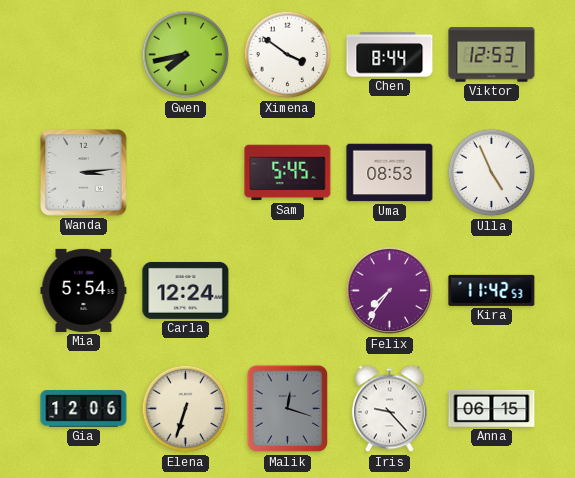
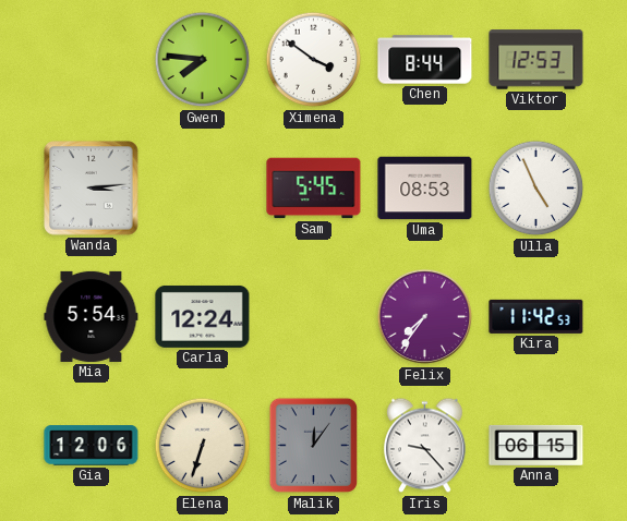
Gwen: 7:43 -> 7:46 (203, 60)
Malik: 12:18 -> 12:06 (314, 446)
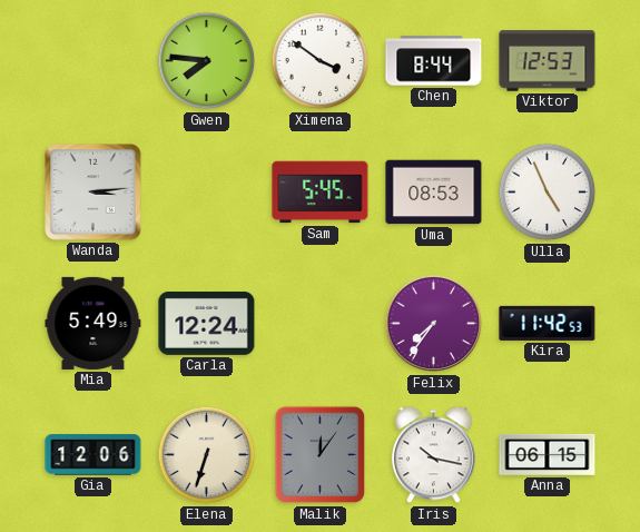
Mia: 5:54 -> 5:49 (93, 323)
Iris: 9:23 -> 10:17 (434, 455)
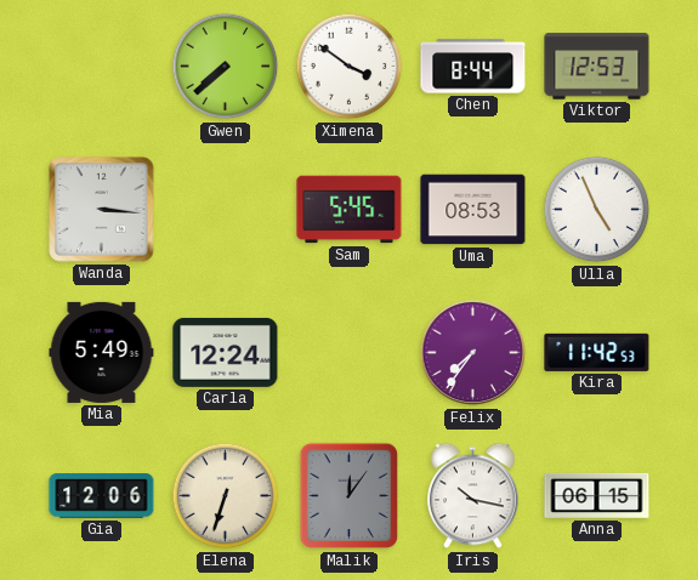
Gwen: 7:46 -> 7:38 (226, 67)
Wanda: 3:14 -> 3:16 (102, 210)
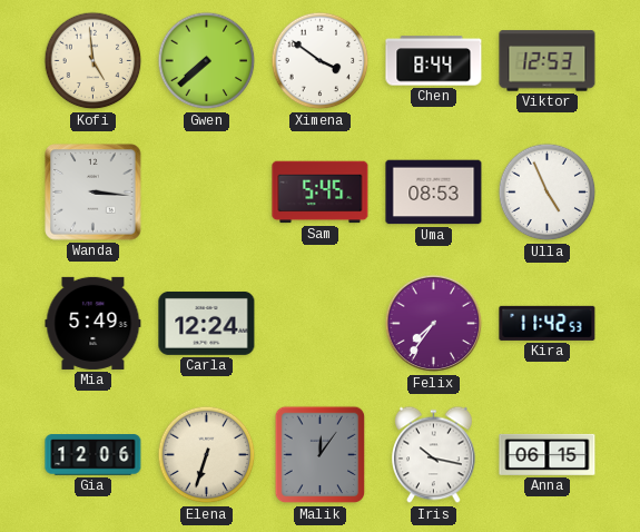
Kofi: none -> 4:59 (93, 61)
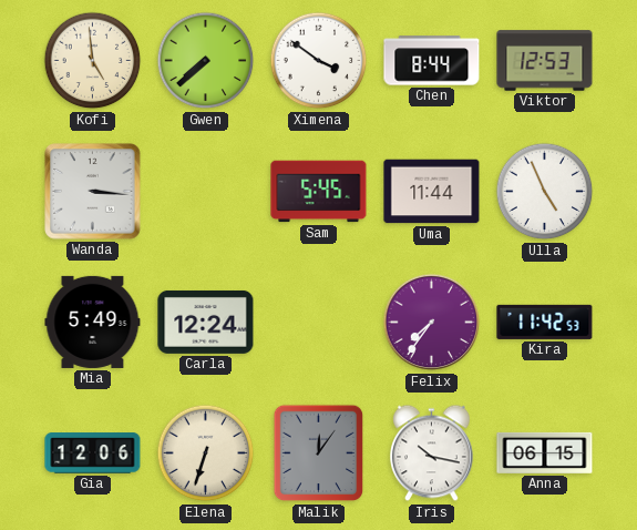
Uma: 08:53 -> 11:44 (432, 192)
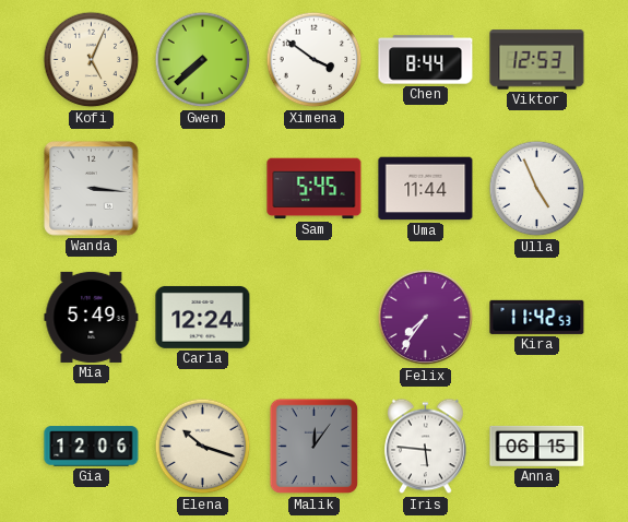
Kofi: 4:59 -> 5:04 (92, 60)
Elena: 6:33 -> 10:18 (203, 447)
Iris: 10:17 -> 5:46 (426, 447)
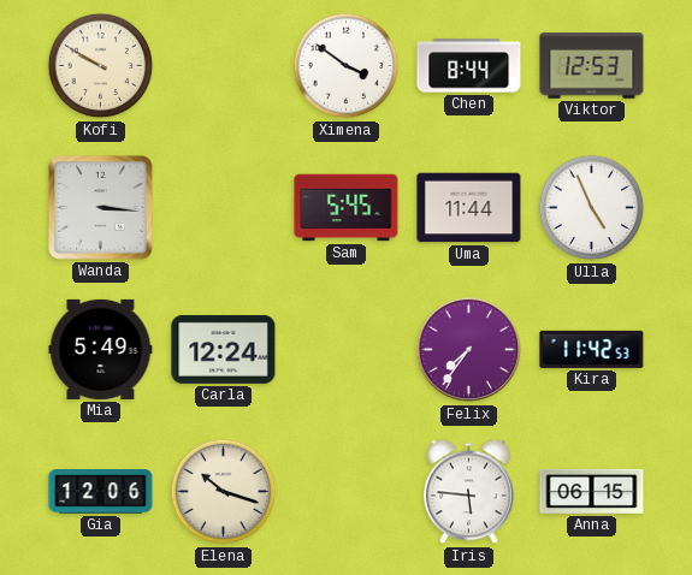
Kofi: 5:04 -> 9:50 (101, 66)
Gwen: 7:38 -> none (203, 60)
Malik: 12:06 -> none (315, 447)
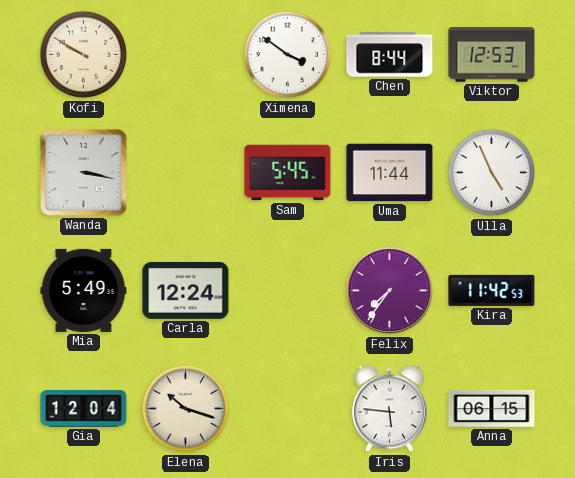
Wanda: 3:16 -> 3:17 (84, 173)
Gia: 12:06 -> 12:04 (84, 409)
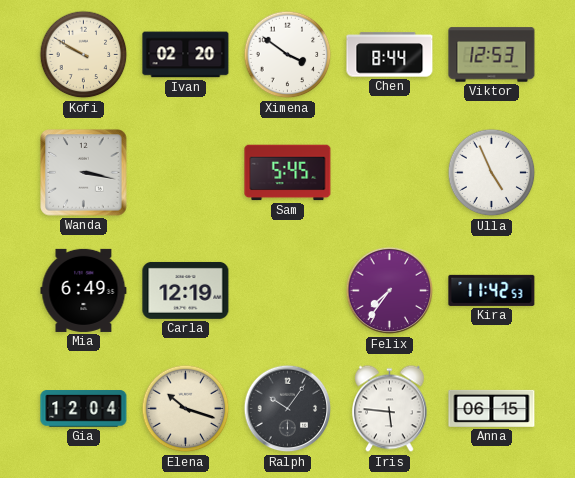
Ivan: none -> 02:20 (186, 55)
Uma: 11:44 -> none (390, 173)
Mia: 5:49 -> 6:49 (84, 290)
Carla: 12:24 -> 12:19 (186, 290)
Ralph: none -> 10:06 (288, 409)
